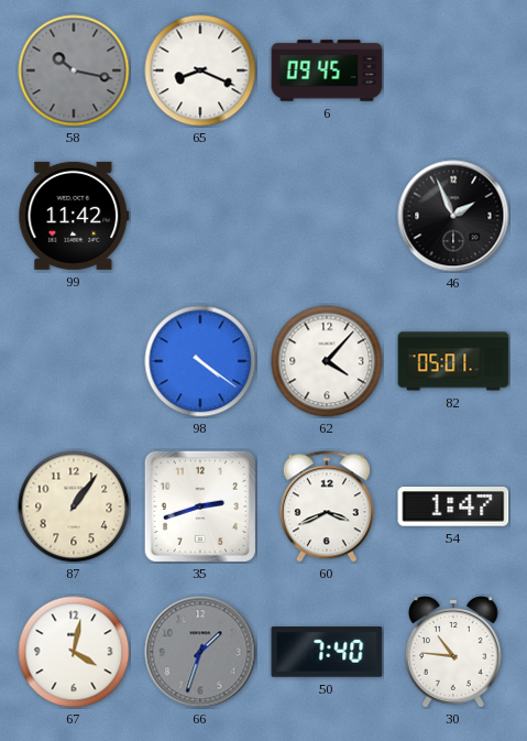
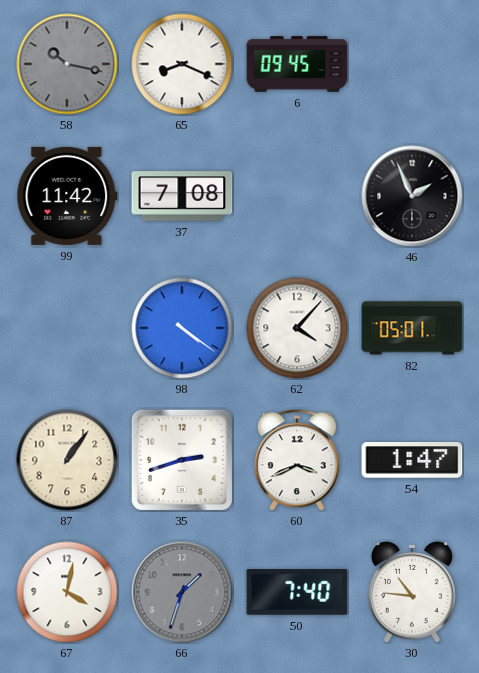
37: none -> 7:08 (182, 196)
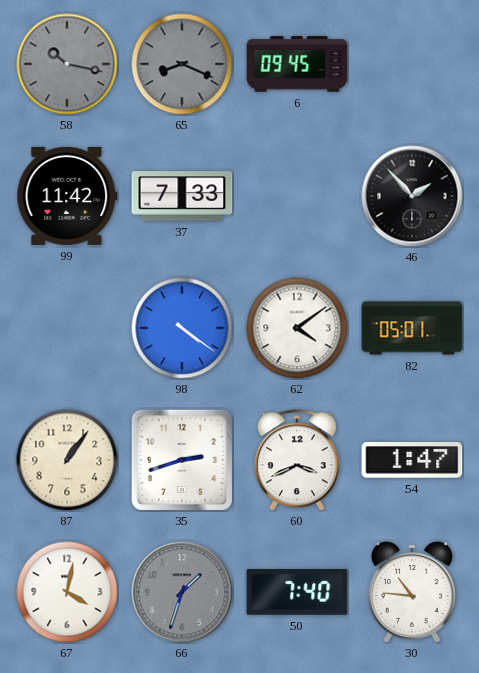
65 dial: white -> grey (182, 64)
37: 7:08 -> 7:33 (182, 196)
46: 1:56 -> 1:53 (412, 196)
62: 4:07 -> 4:09 (297, 328)
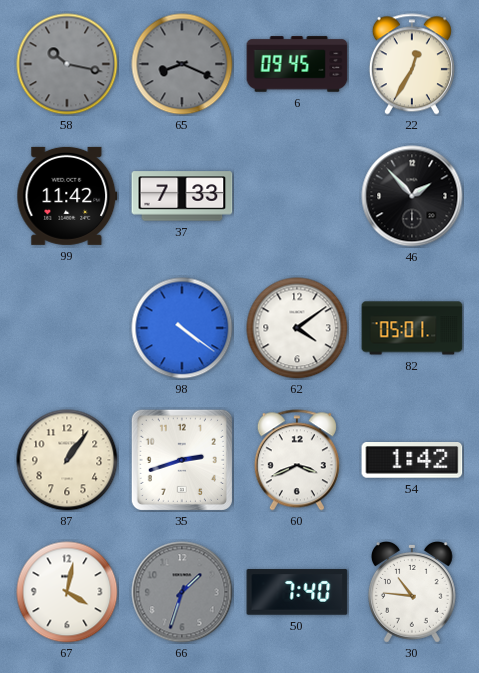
22: none -> 12:35 (412, 64)
54: 1:47 -> 1:42 (412, 460)
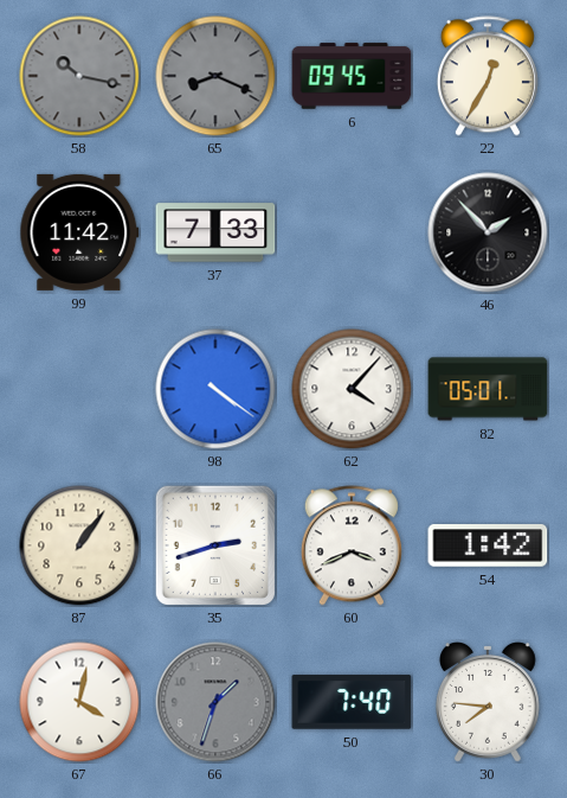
62: 4:09 -> 4:07 (352, 389)
30: 10:46 -> 7:46 (488, 703)
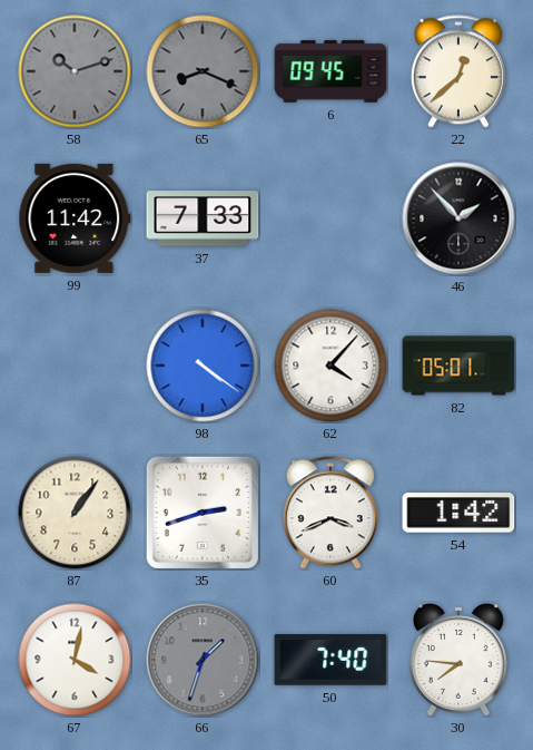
58: 10:17 -> 10:12 (75, 71)
22: 12:35 -> 12:38 (458, 71)
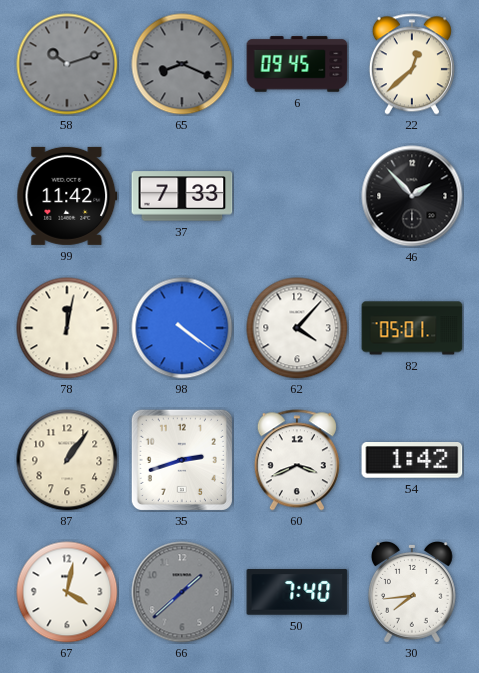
78: none -> 12:02 (67, 328)
66: 1:33 -> 1:38 (182, 592)
30: 7:46 -> 7:44 (412, 593)
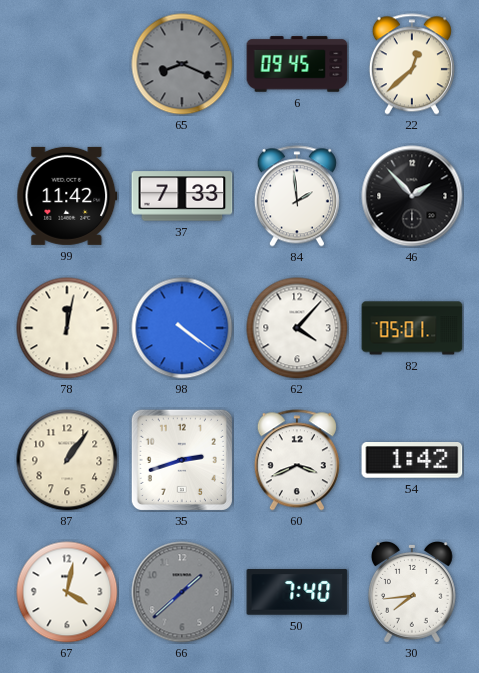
58: 10:12 -> none (67, 64)
84: none -> 1:59 (297, 196)
